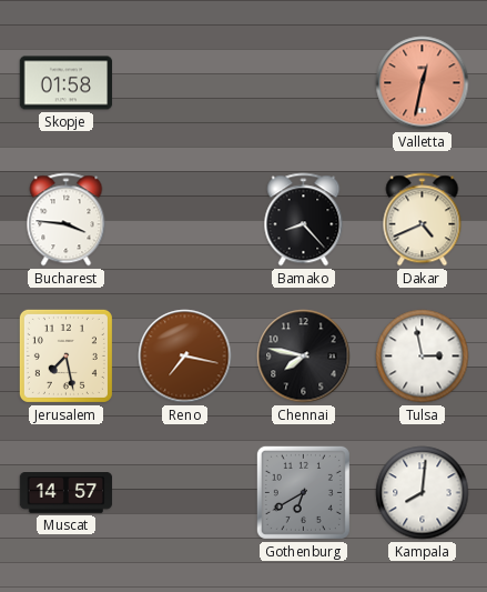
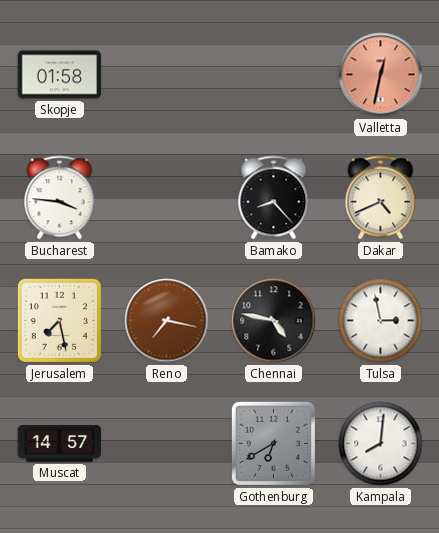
Chennai: 7:47 -> 4:47 (274, 321)
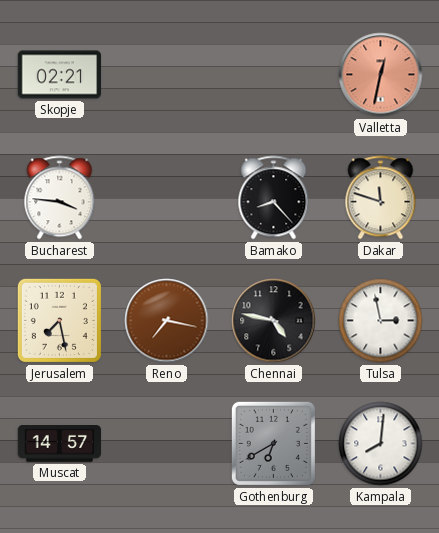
Skopje: 01:58 -> 02:21 (60, 75)
Dakar: 4:41 -> 11:48 (381, 198)
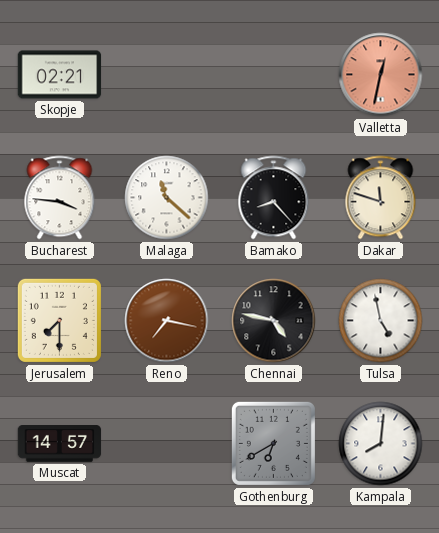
Malaga: none -> 11:22 (167, 198)
Jerusalem: 7:28 -> 7:30 (59, 320)
Tulsa: 2:58 -> 4:58 (381, 321)
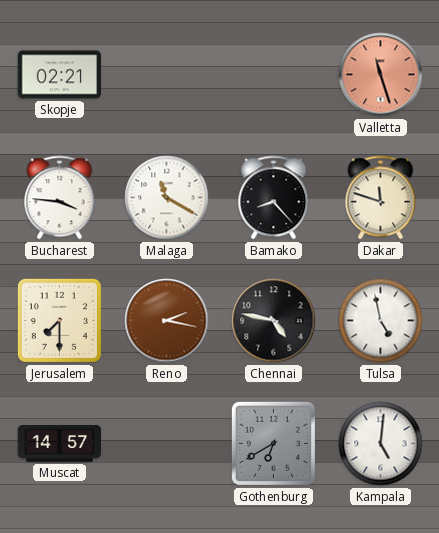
Valletta: 12:32 -> 11:27 (381, 75)
Malaga: 11:22 -> 11:20 (167, 198)
Reno: 7:17 -> 2:17 (167, 321)
Kampala: 8:01 -> 5:01 (381, 444)
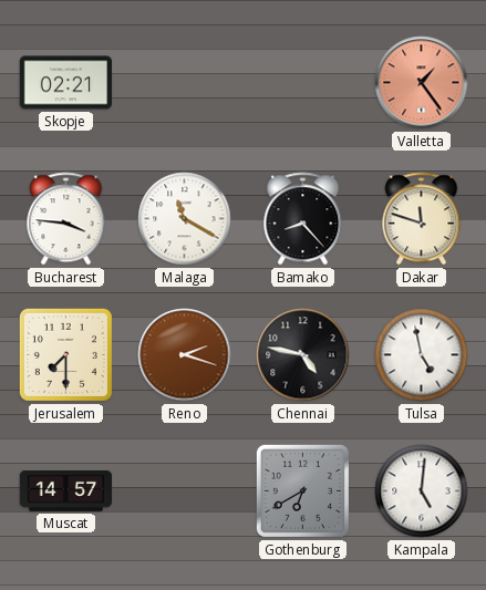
Valletta: 11:27 -> 1:24 (422, 83)
Reno: 2:17 -> 2:18 (185, 355)
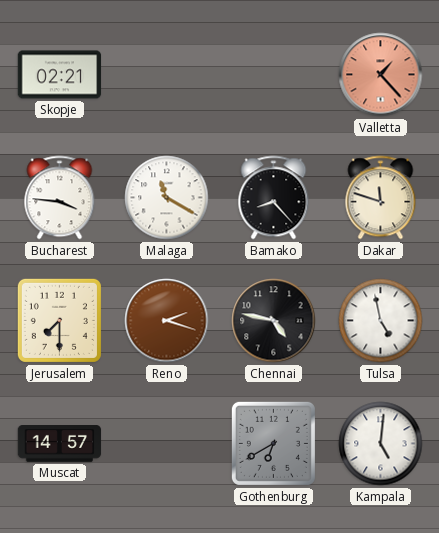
Valletta: 1:24 -> 1:23 (381, 75)
